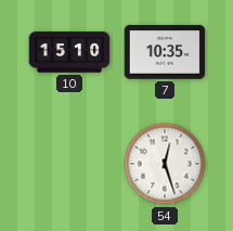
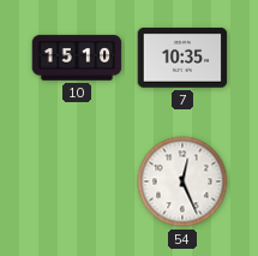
54: 12:27 -> 12:26 (182, 181)
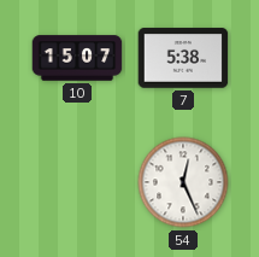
10: 15:10 -> 15:07 (77, 58)
7: 10:35 -> 5:38 (183, 58)
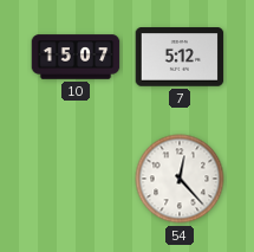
7: 5:38 -> 5:12 (180, 57)
54: 12:26 -> 12:23 (180, 179)
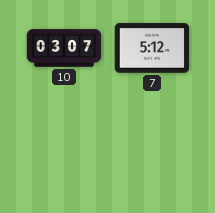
10: 15:07 -> 03:07 (64, 48)
54: 12:23 -> none (180, 179)
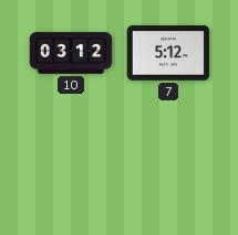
10: 03:07 -> 03:12 (71, 53)
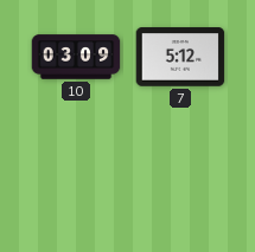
10: 03:12 -> 03:09 (76, 57)
